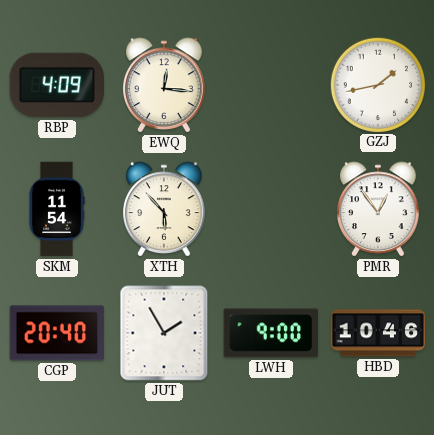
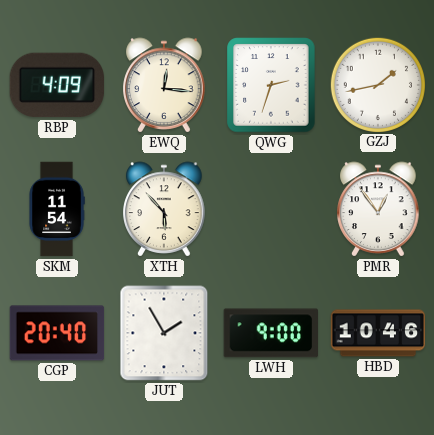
QWG: none -> 2:33 (271, 85)
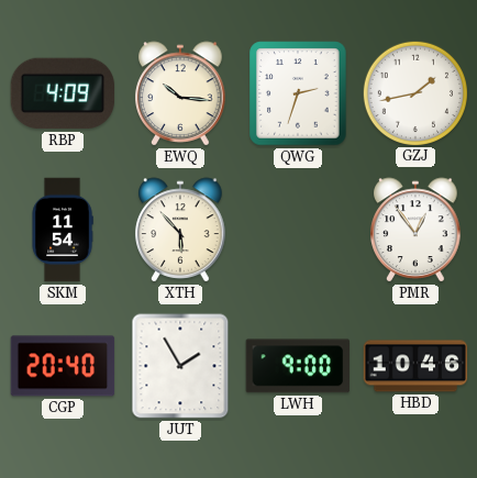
EWQ: 12:16 -> 10:16 (180, 93)
